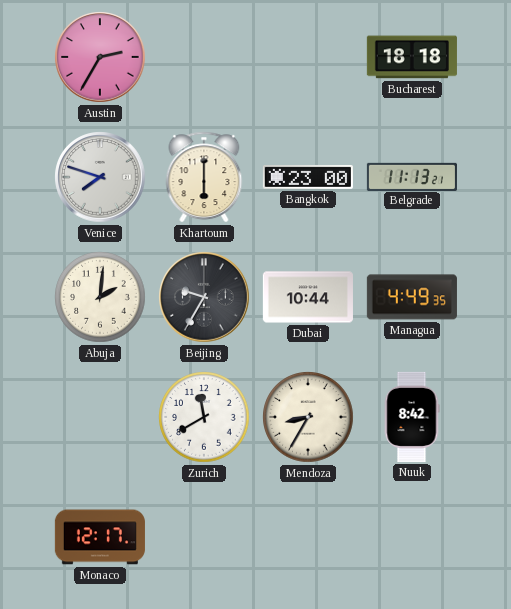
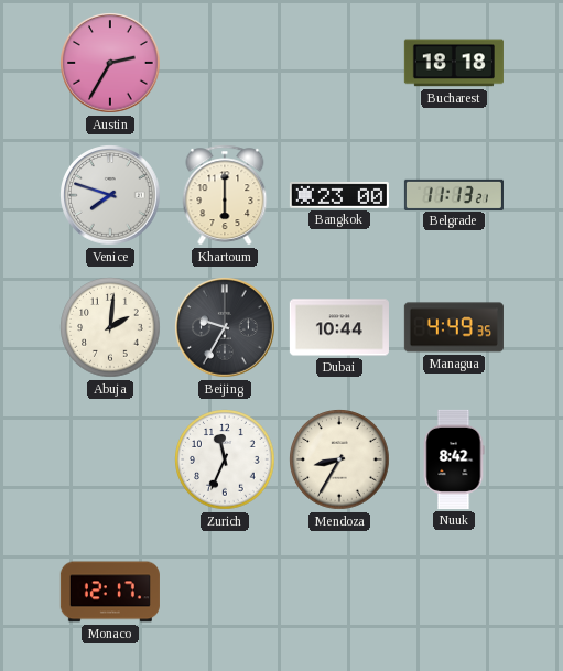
Zurich: 11:40 -> 11:34 (225, 459)
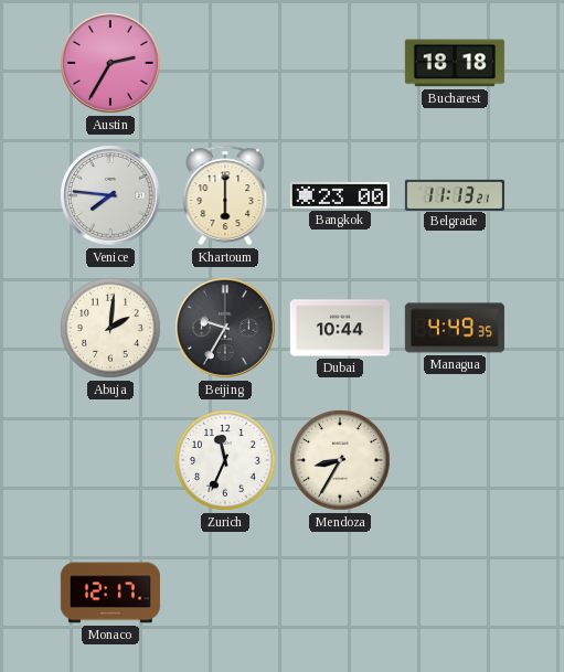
Venice: 7:48 -> 7:46 (110, 195)
Nuuk: 8:42 -> none (454, 459)
